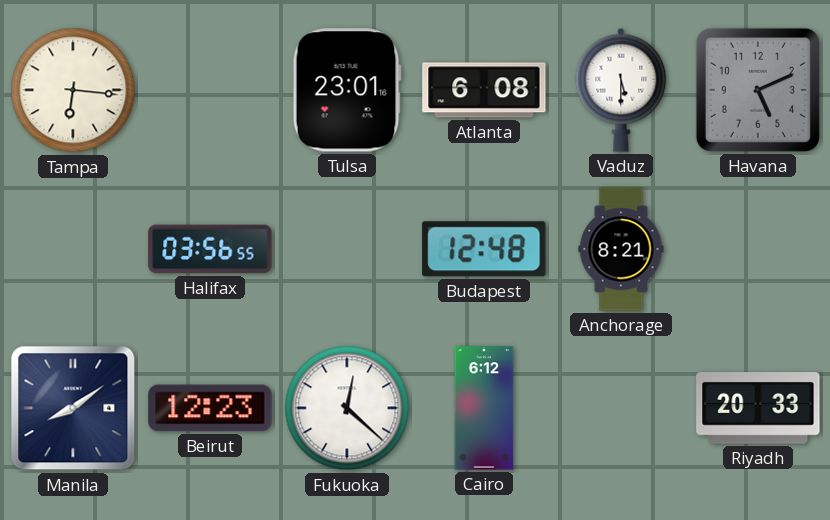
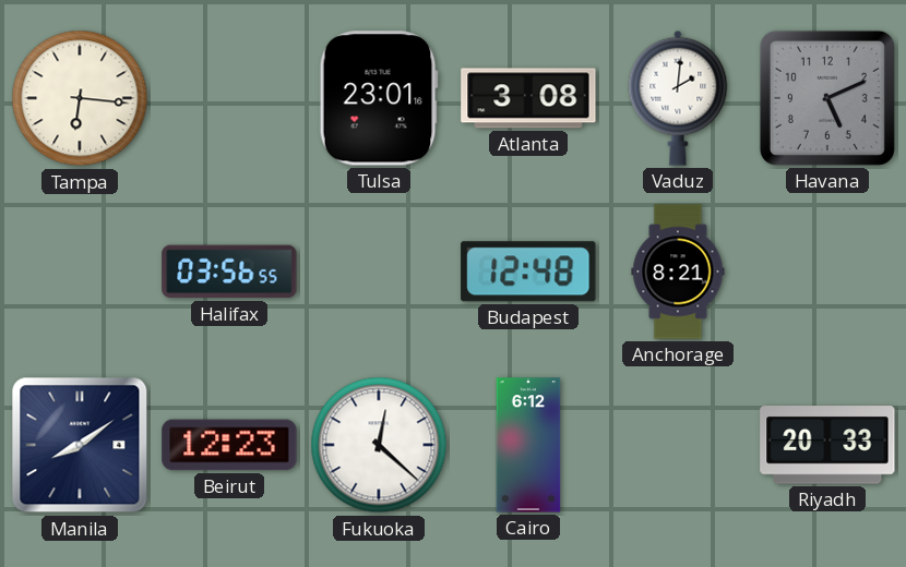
Atlanta: 6:08 -> 3:08 (528, 98)
Vaduz: 5:30 -> 2:01 (678, 98)
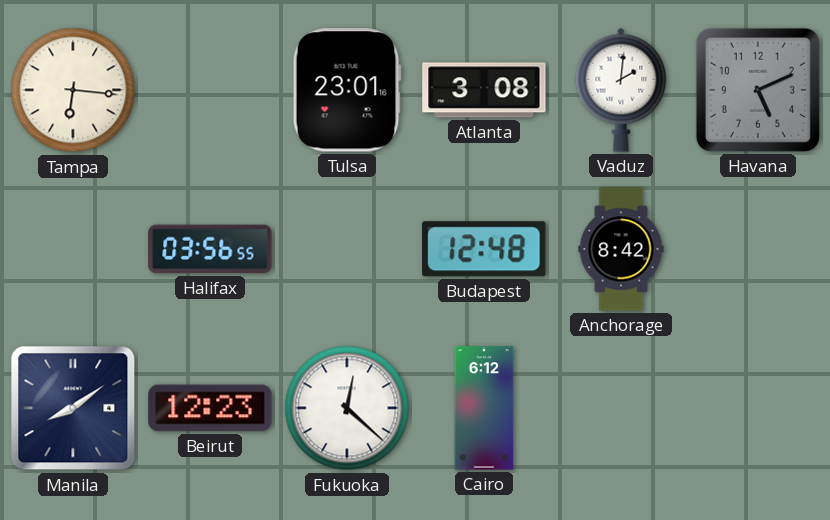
Anchorage: 8:21 -> 8:42 (621, 249)
Riyadh: 20:33 -> none (827, 445)
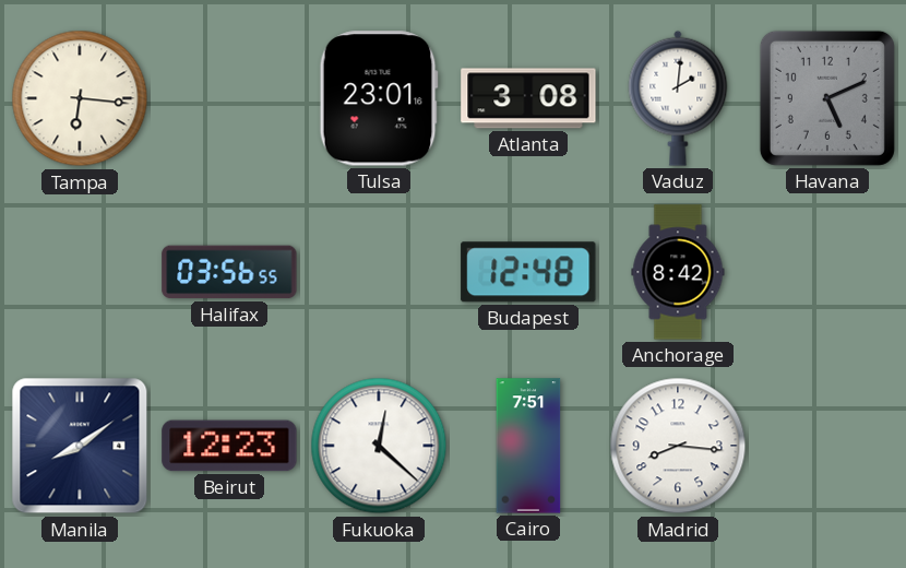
Cairo: 6:12 -> 7:51 (528, 446)
Madrid: none -> 8:16 (678, 446)
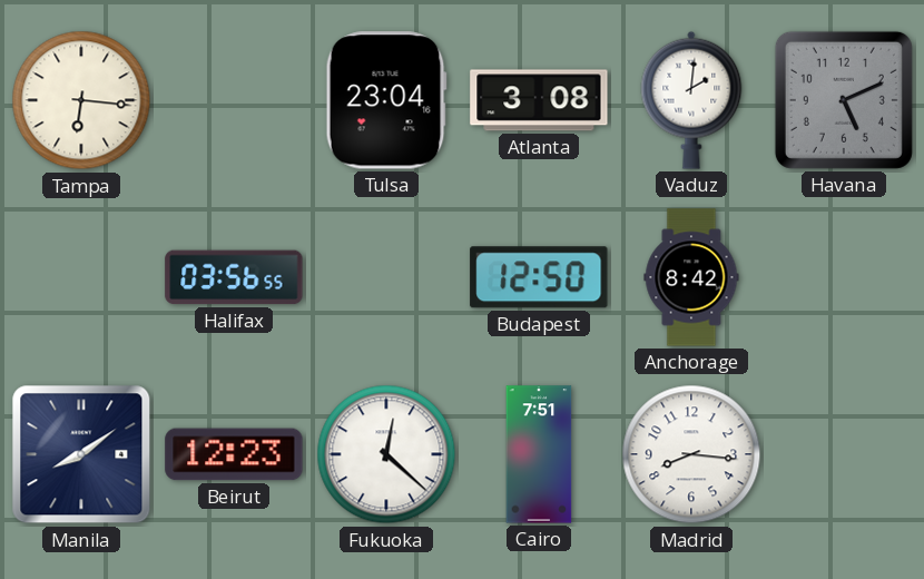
Tulsa: 23:01 -> 23:04 (386, 100)
Budapest: 12:48 -> 12:50 (539, 277)
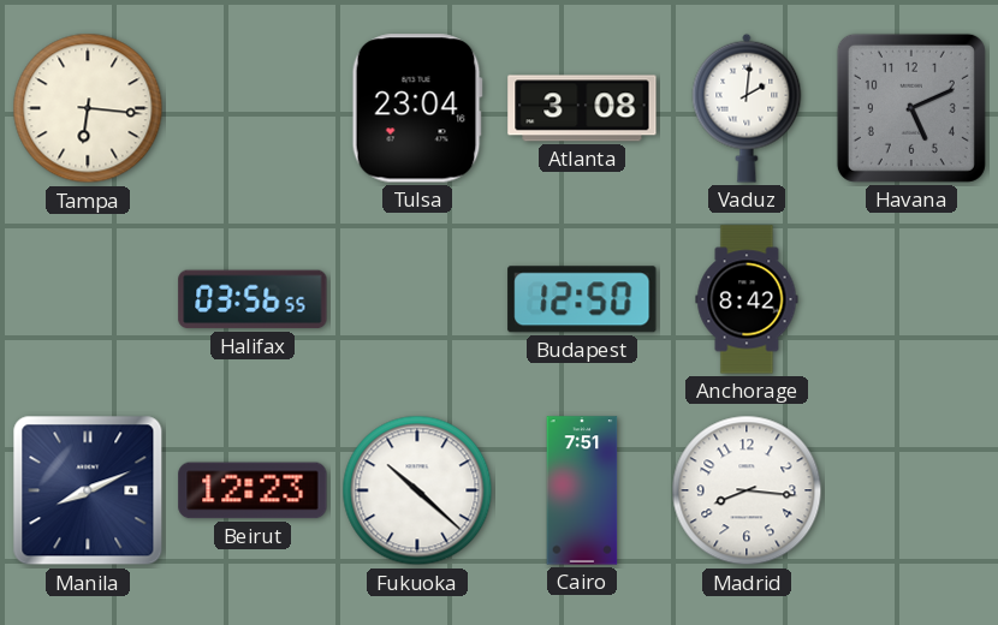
Manila: 8:09 -> 8:11 (88, 490)
Fukuoka: 12:22 -> 10:22 (417, 490)
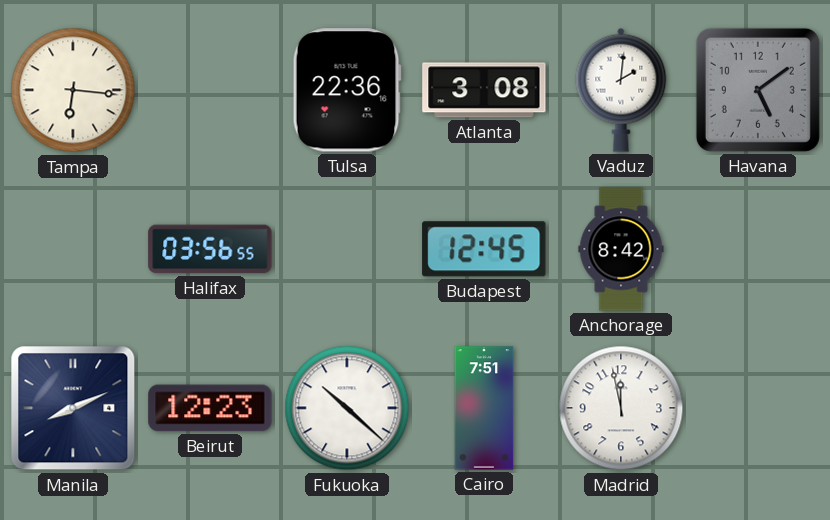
Tulsa: 23:04 -> 22:36 (347, 90)
Havana: 5:11 -> 5:09 (758, 90)
Budapest: 12:50 -> 12:45 (484, 249)
Madrid: 8:16 -> 11:58 (621, 408)
